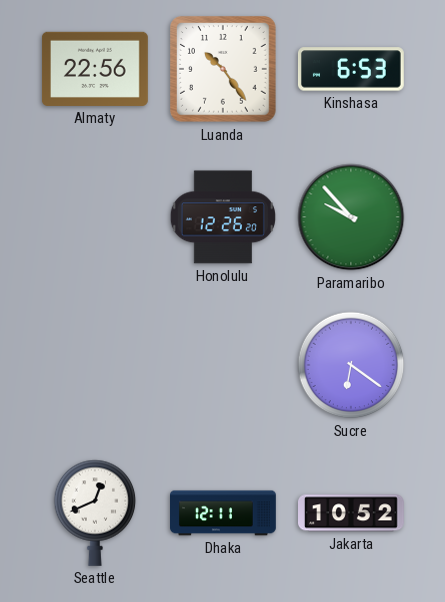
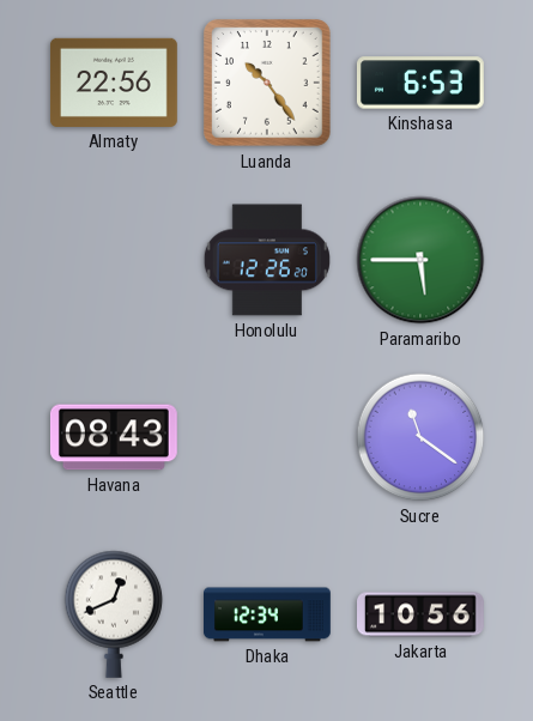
Paramaribo: 9:53 -> 5:45 (420, 260)
Havana: none -> 08:43 (114, 437)
Sucre: 6:21 -> 11:21 (420, 437)
Dhaka: 12:11 -> 12:34 (268, 614)
Jakarta: 10:52 -> 10:56 (422, 614)
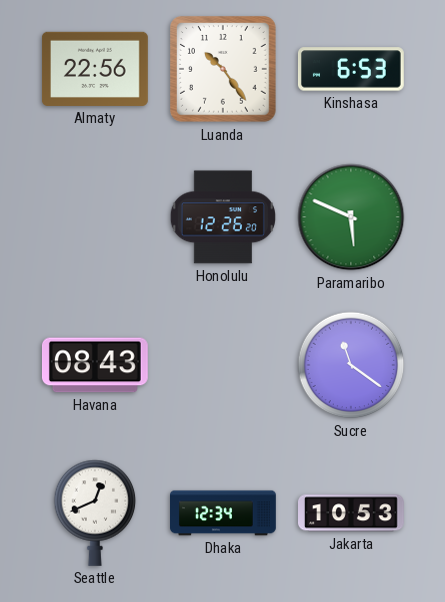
Paramaribo: 5:45 -> 5:49 (351, 217)
Jakarta: 10:56 -> 10:53 (352, 513)
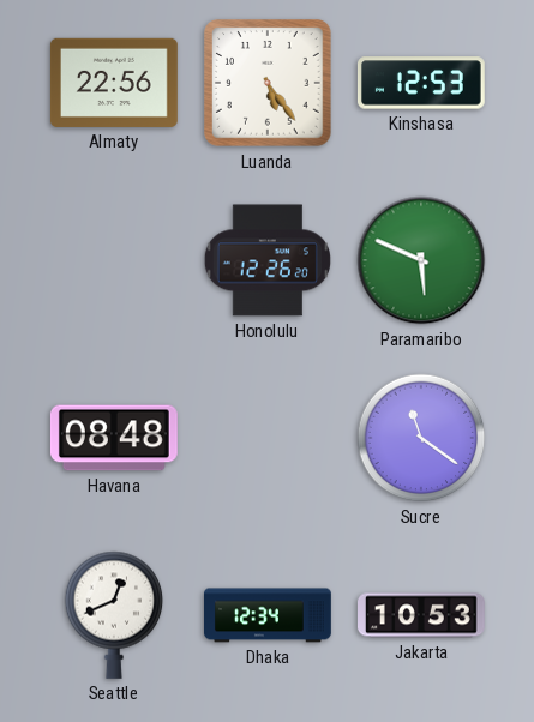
Luanda: 10:24 -> 5:24 (269, 84)
Kinshasa: 6:53 -> 12:53 (421, 83)
Havana: 08:43 -> 08:48 (114, 438)
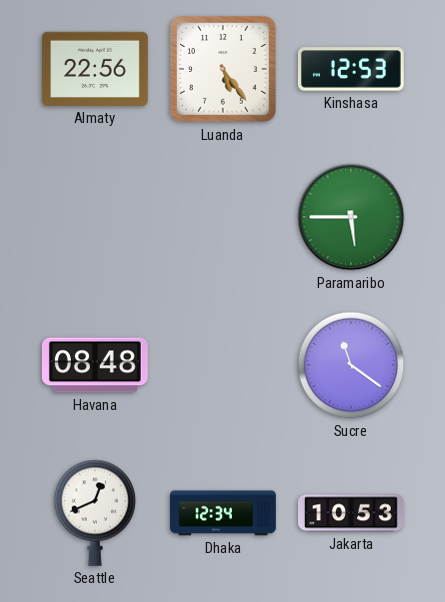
Honolulu: 12:26 -> none (268, 260)
Paramaribo: 5:49 -> 5:45 (351, 217)
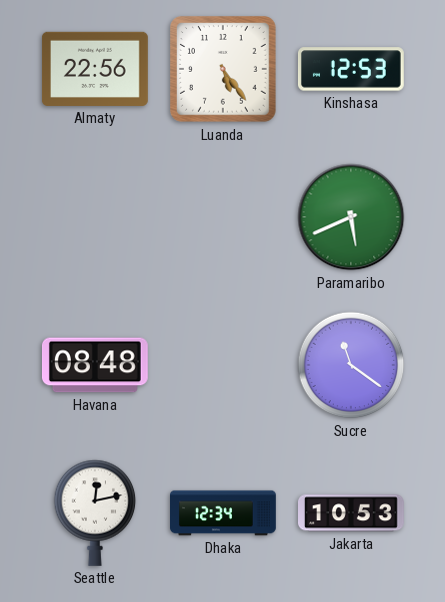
Paramaribo: 5:45 -> 5:41 (351, 217)
Seattle: 12:41 -> 12:13 (95, 513)
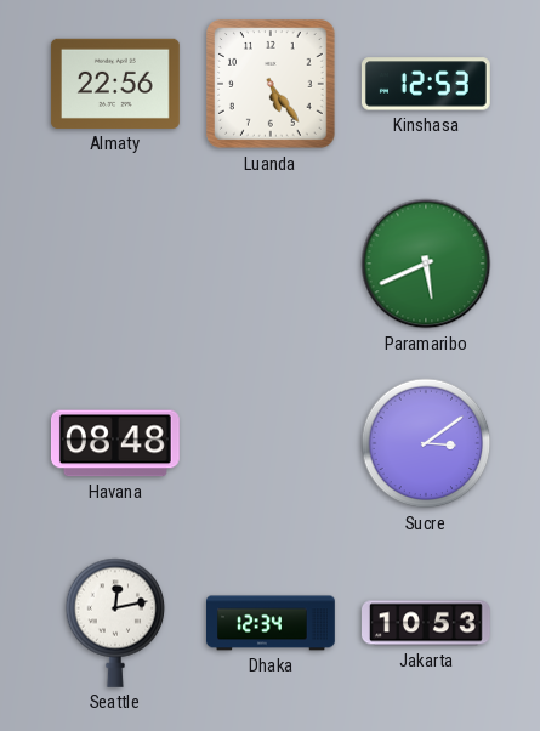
Sucre: 11:21 -> 3:09 (426, 443)
